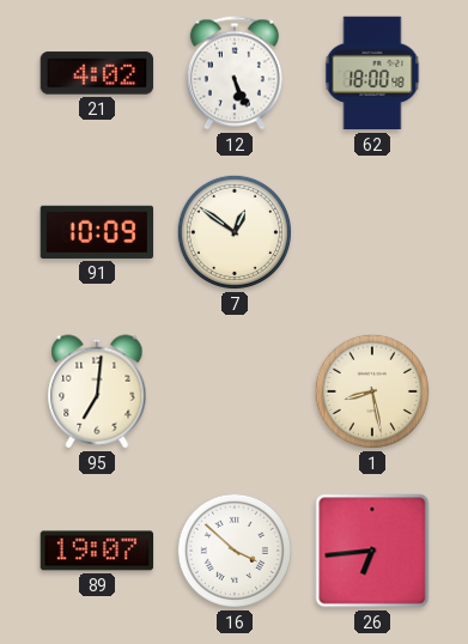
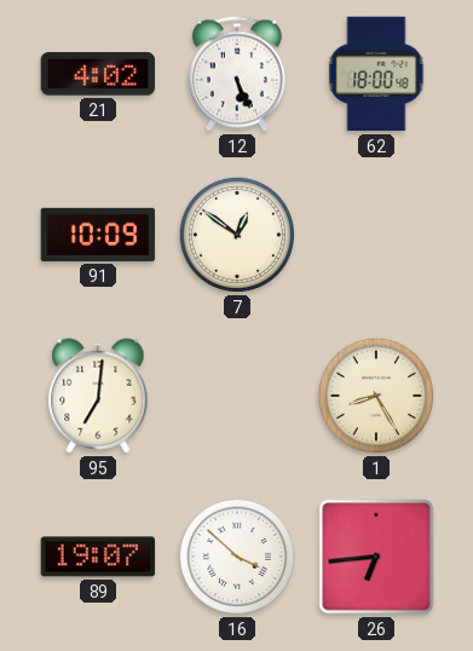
1: 8:28 -> 8:25 (376, 396)
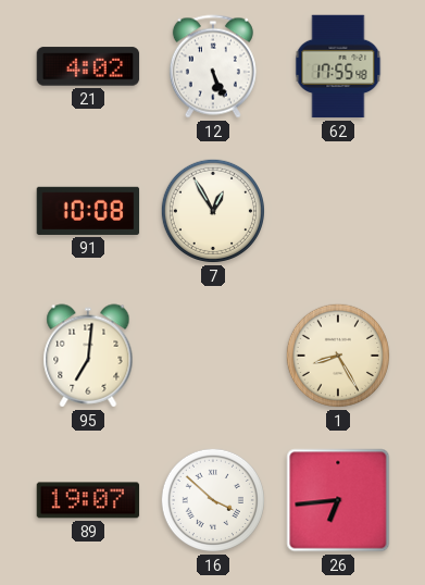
62: 18:00 -> 17:55 (338, 66)
91: 10:09 -> 10:08 (88, 211)
7: 12:51 -> 12:55 (213, 211)
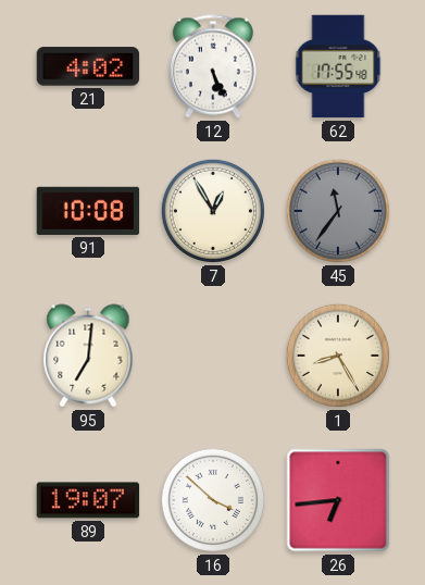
45: none -> 11:36 (338, 211)
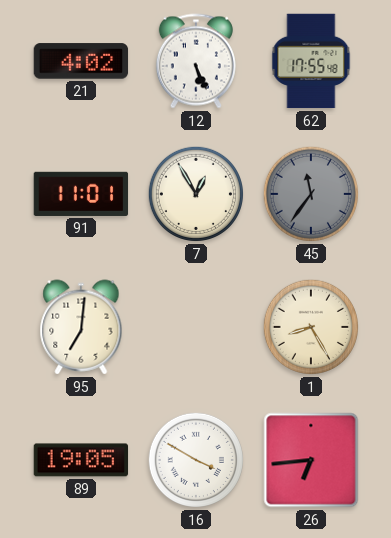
91: 10:08 -> 11:01 (81, 194)
89: 19:07 -> 19:05 (81, 460)
16: 3:52 -> 3:50 (196, 460)
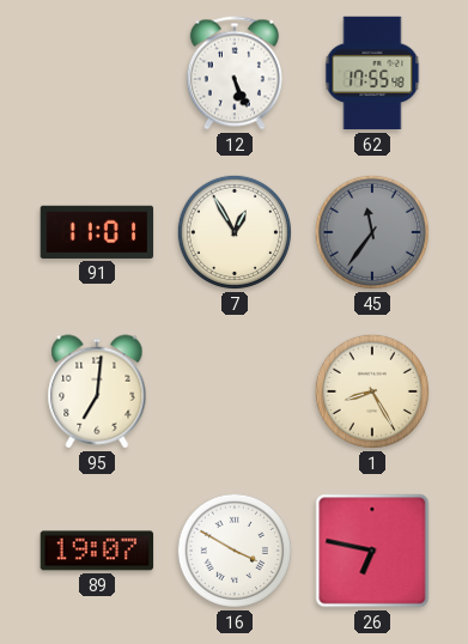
21: 4:02 -> none (81, 61)
89: 19:05 -> 19:07 (97, 551)
26: 6:44 -> 6:47 (372, 551)
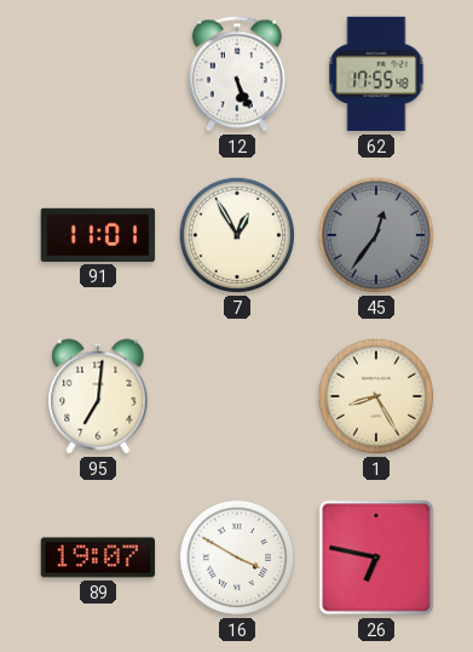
45: 11:36 -> 12:36 (376, 235)
